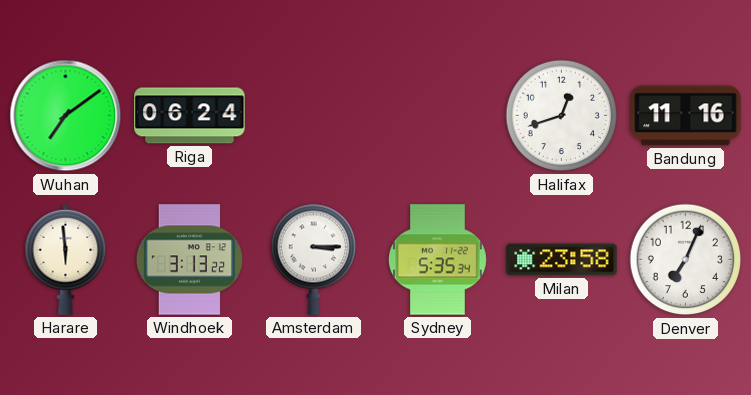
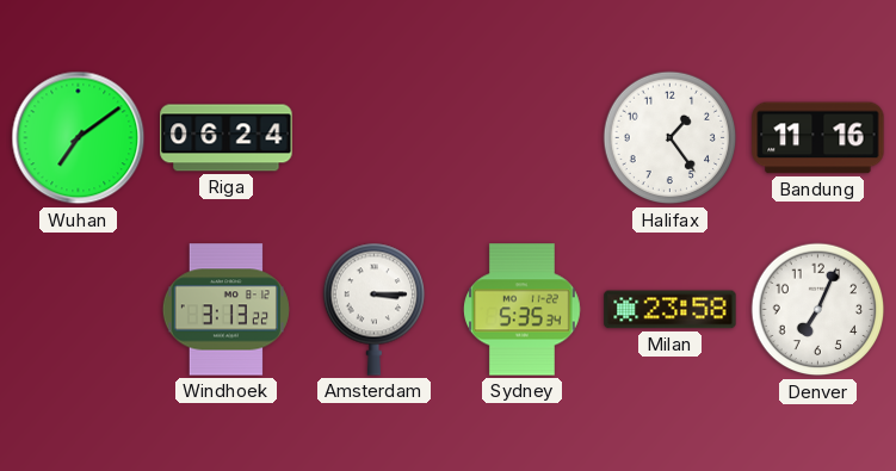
Halifax: 12:42 -> 1:24 (671, 138)
Harare: 5:59 -> none (66, 259)
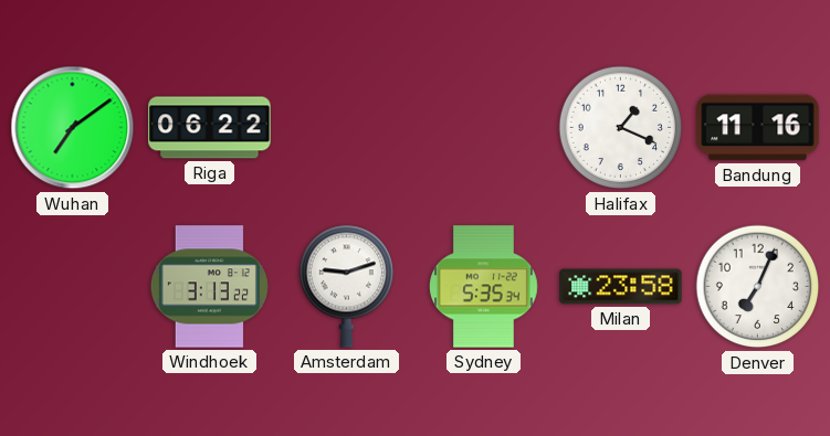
Riga: 06:24 -> 06:22 (210, 128)
Halifax: 1:24 -> 1:19 (621, 128)
Amsterdam: 3:15 -> 9:12 (346, 286)
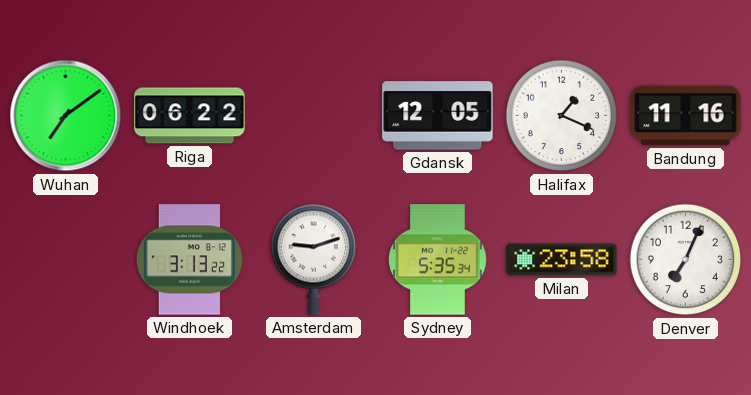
Gdansk: none -> 12:05 (438, 116)
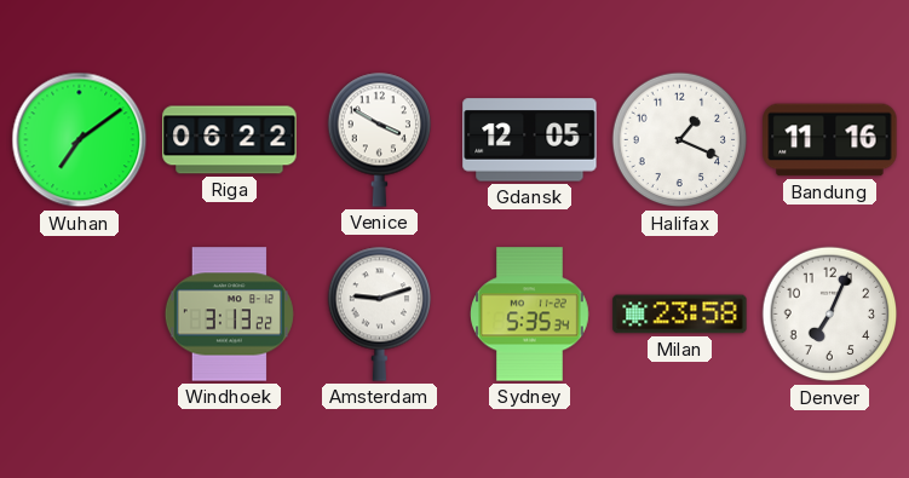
Venice: none -> 3:50 (379, 139)
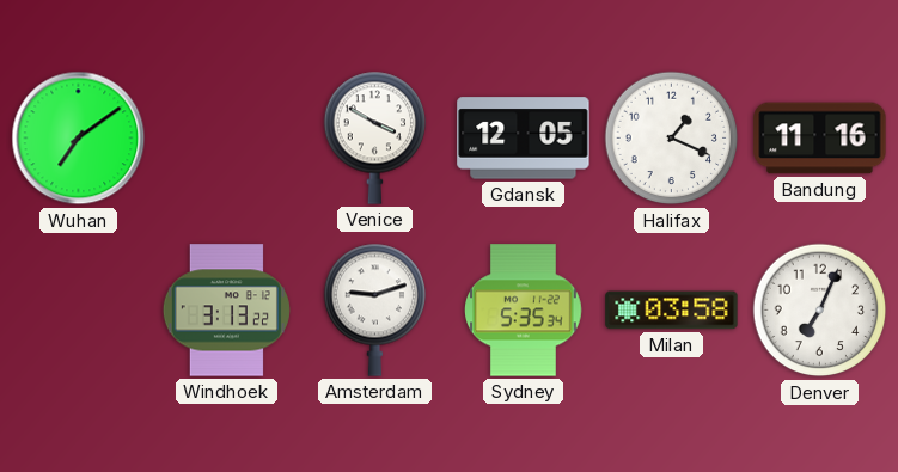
Riga: 06:22 -> none (230, 140)
Milan: 23:58 -> 03:58 (672, 311)
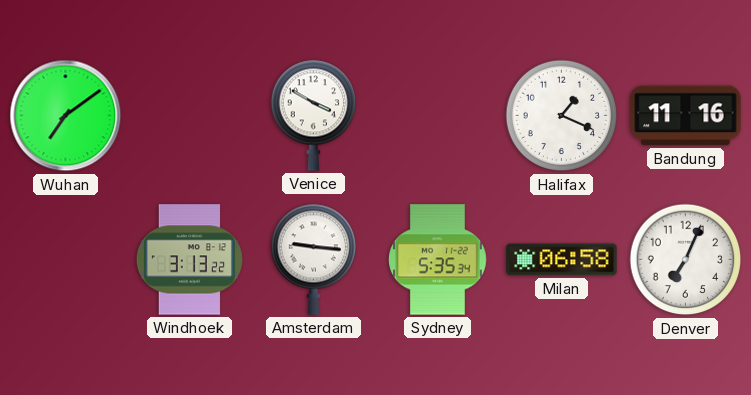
Gdansk: 12:05 -> none (524, 139)
Amsterdam: 9:12 -> 9:16 (313, 259)
Milan: 03:58 -> 06:58 (562, 260)
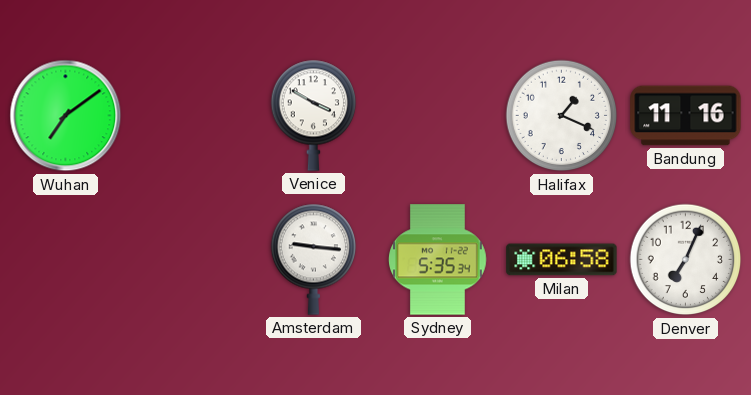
Windhoek: 3:13 -> none (189, 260)
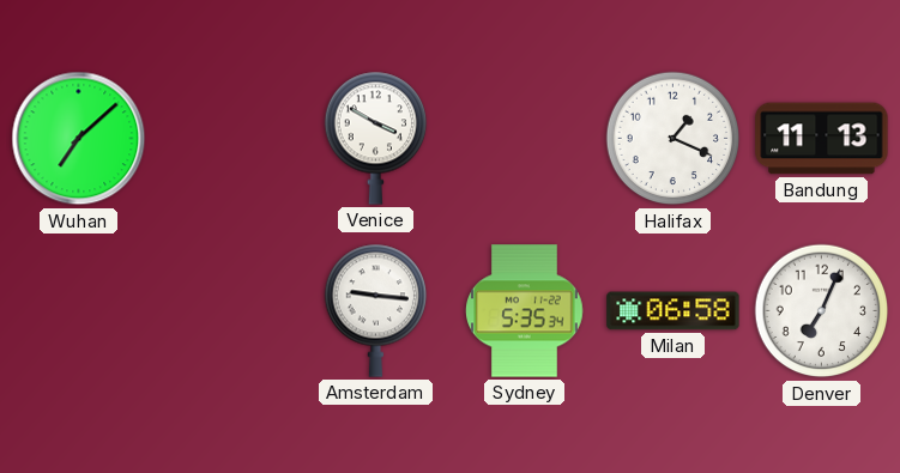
Wuhan: 7:09 -> 7:08 (79, 139)
Bandung: 11:16 -> 11:13 (822, 139)
